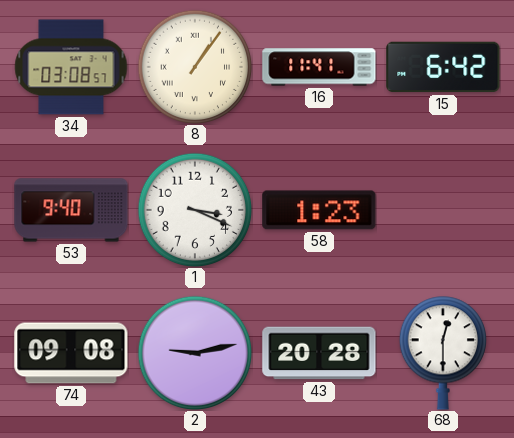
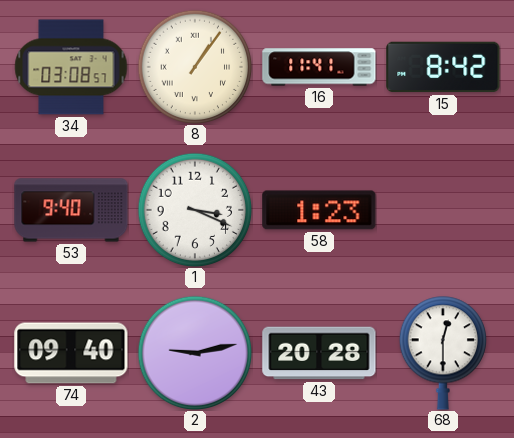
15: 6:42 -> 8:42 (443, 67)
74: 09:08 -> 09:40 (71, 353)
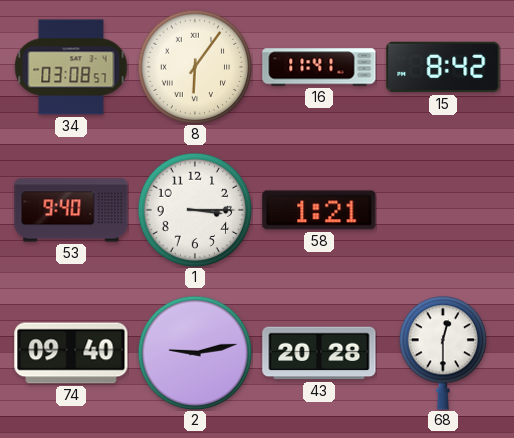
8: 1:06 -> 6:06 (195, 67)
1: 3:19 -> 3:15 (195, 210)
58: 1:23 -> 1:21 (319, 210)
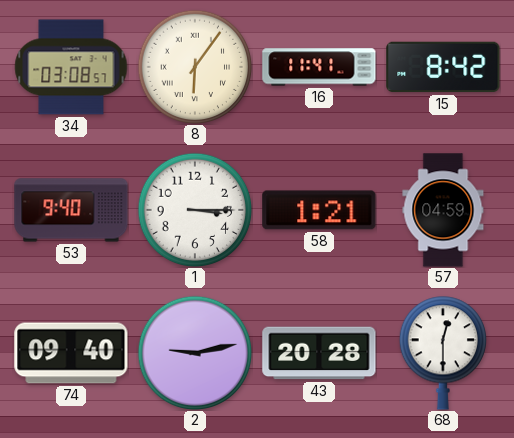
57: none -> 04:59 (443, 210)
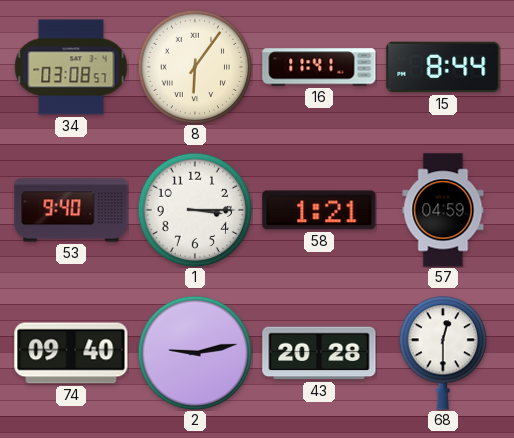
15: 8:42 -> 8:44 (443, 67)
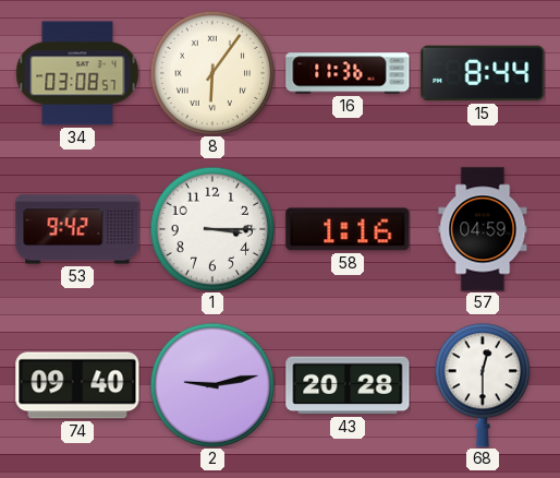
16: 11:41 -> 11:36 (348, 73)
53: 9:40 -> 9:42 (77, 229)
58: 1:21 -> 1:16 (348, 229)
